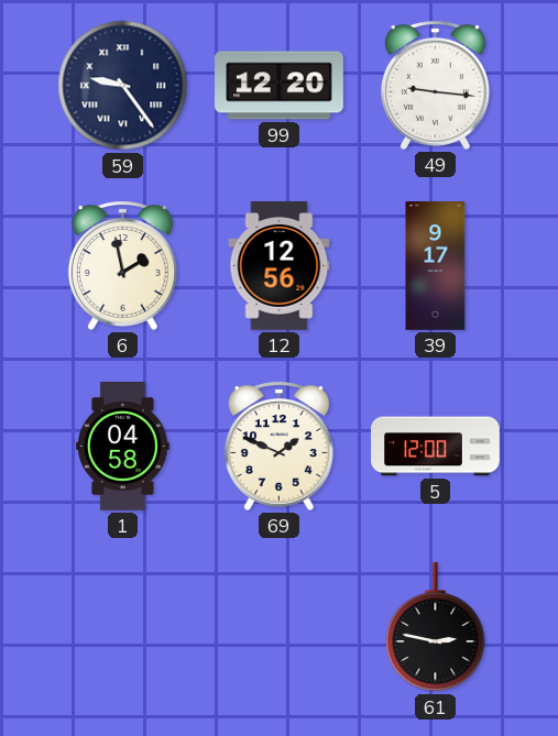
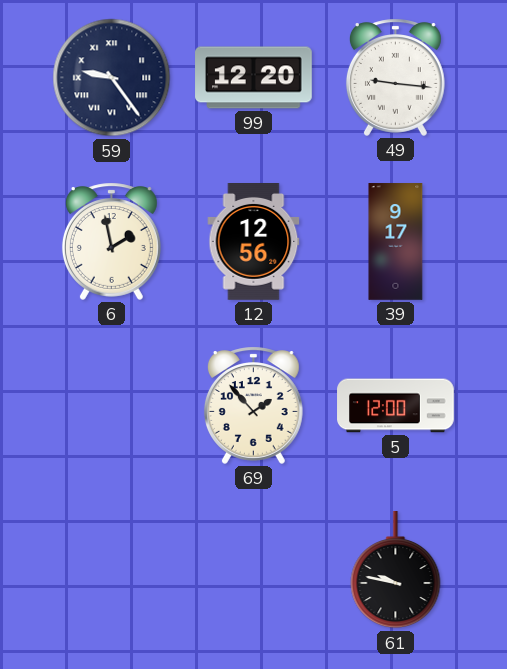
1: 04:58 -> none (122, 447)
69: 1:49 -> 1:53 (253, 405)
61: 2:47 -> 9:47 (396, 571)
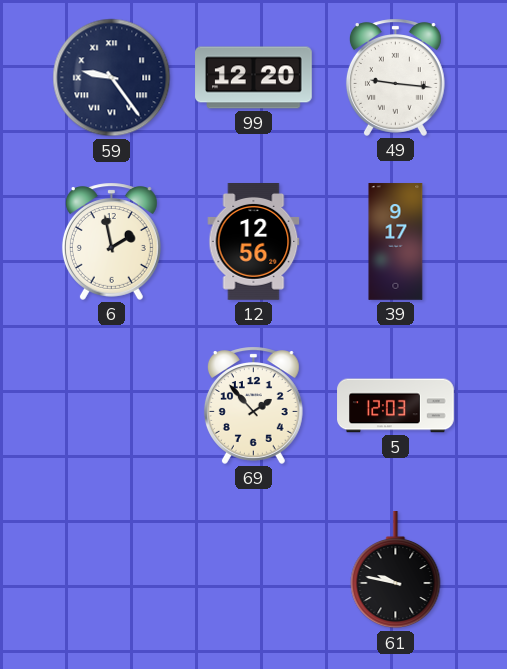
5: 12:00 -> 12:03 (396, 406)
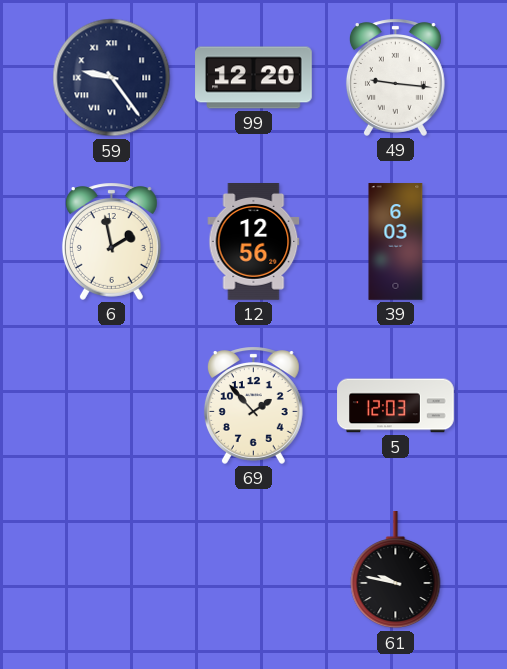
39: 9:17 -> 6:03 (396, 242)
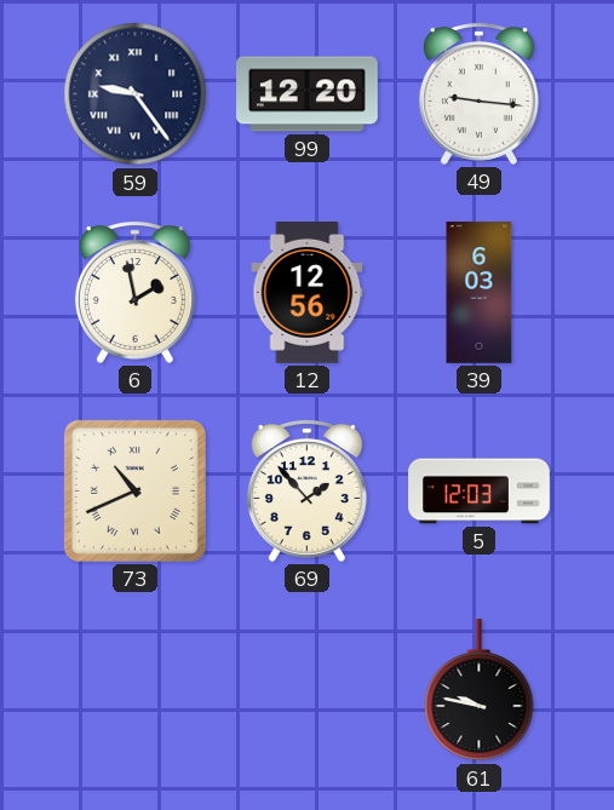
73: none -> 10:41 (134, 490)
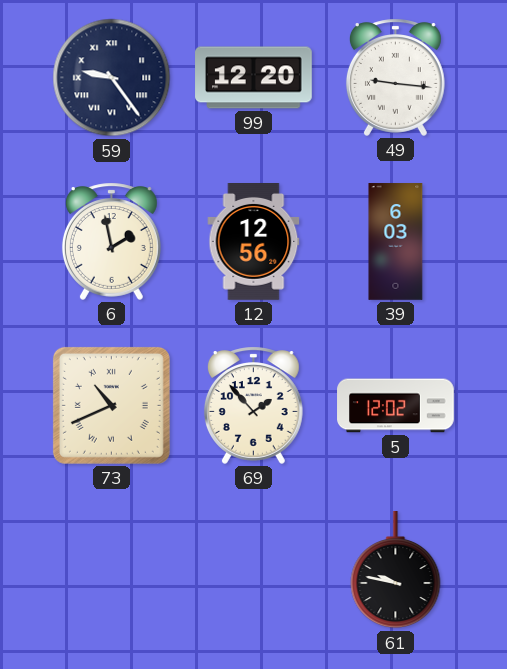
5: 12:03 -> 12:02 (396, 406)
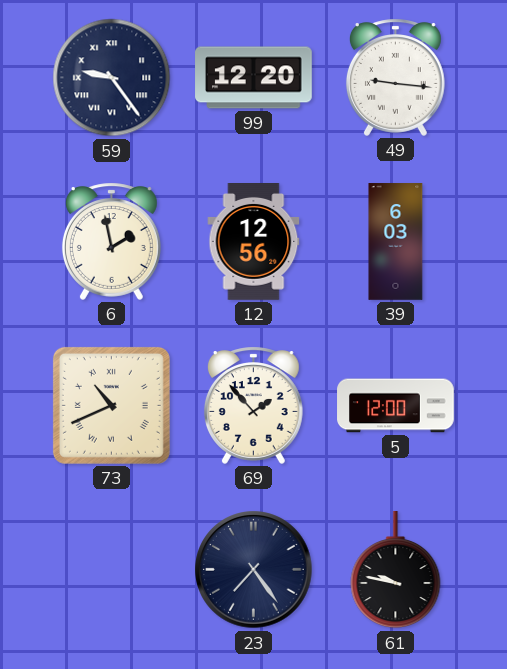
5: 12:02 -> 12:00 (396, 406)
23: none -> 7:24 (254, 570)
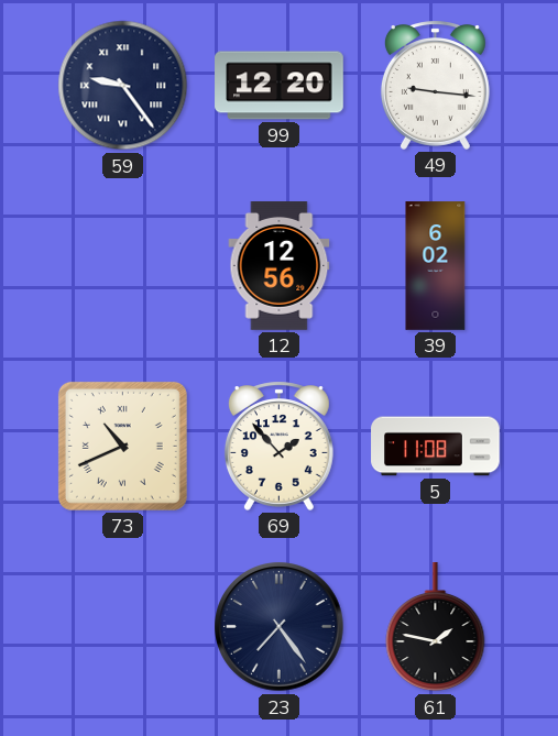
6: 1:58 -> none (111, 241)
39: 6:03 -> 6:02 (436, 266)
5: 12:00 -> 11:08 (436, 447)
61: 9:47 -> 1:47 (436, 628)
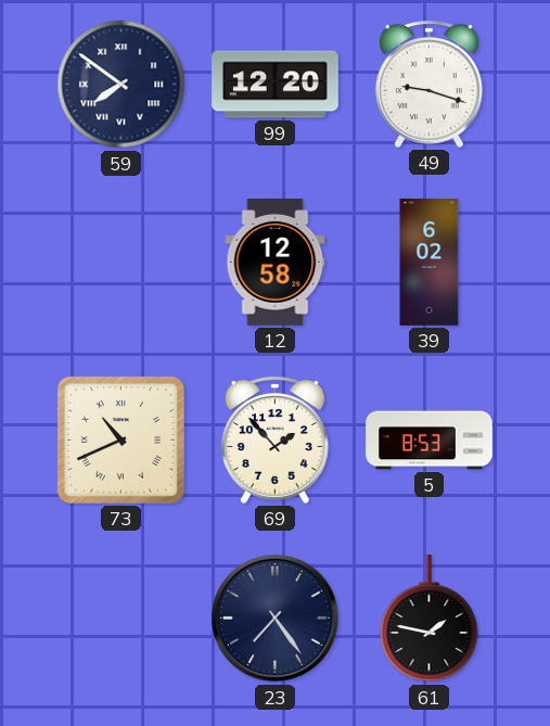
59: 9:24 -> 7:51 (121, 85)
49: 9:16 -> 9:18 (429, 84)
12: 12:56 -> 12:58 (276, 263)
5: 11:08 -> 8:53 (430, 441)
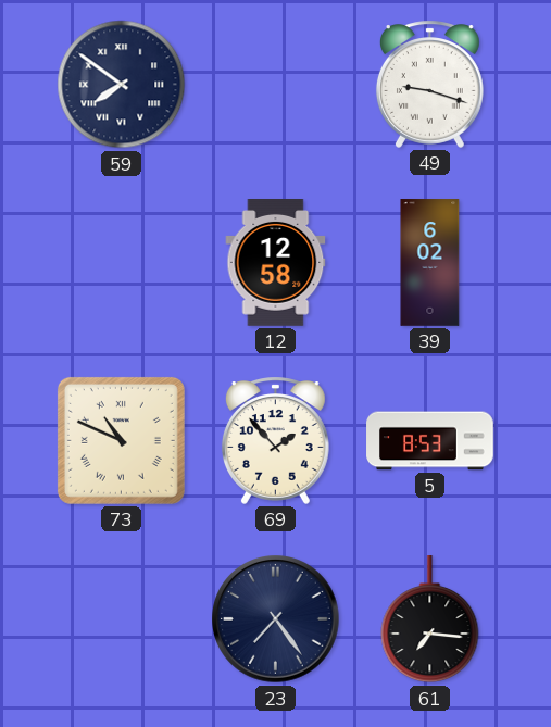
99: 12:20 -> none (276, 85)
73: 10:41 -> 10:49 (121, 440)
61: 1:47 -> 7:16 (430, 621)
